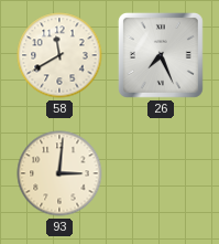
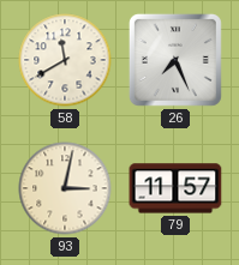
93: 3:01 -> 3:02 (65, 188)
79: none -> 11:57 (175, 188)
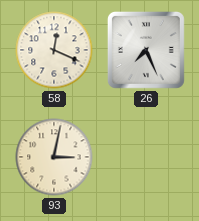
58: 11:40 -> 12:19 (54, 50)
79: 11:57 -> none (175, 188)
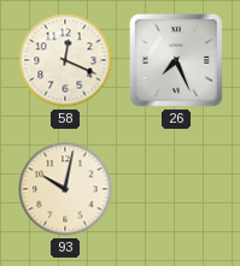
93: 3:02 -> 10:02 (65, 189)
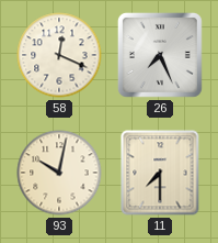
11: none -> 7:30 (160, 173)
